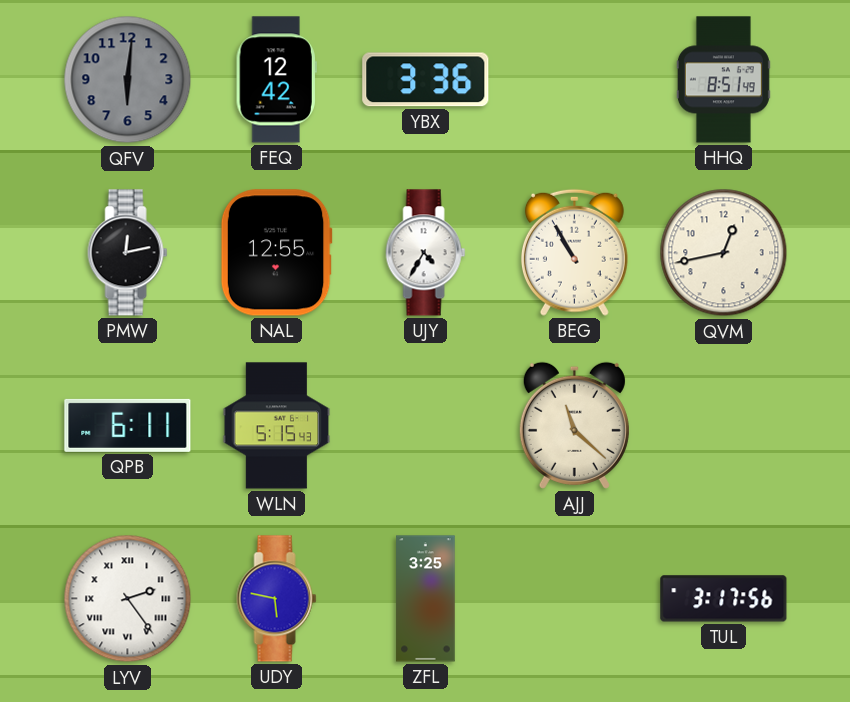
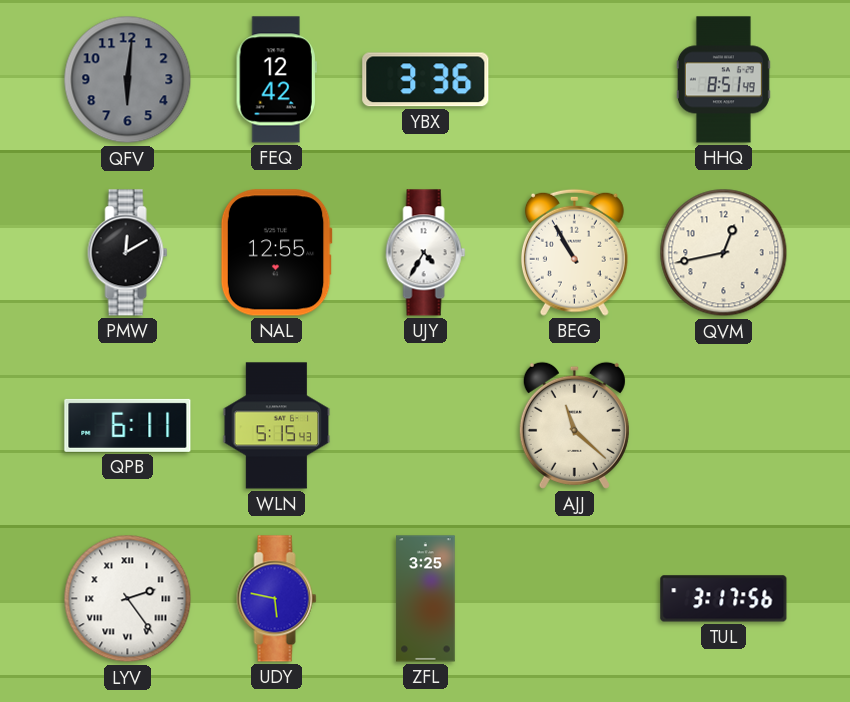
PMW: 12:13 -> 12:10 (128, 253)
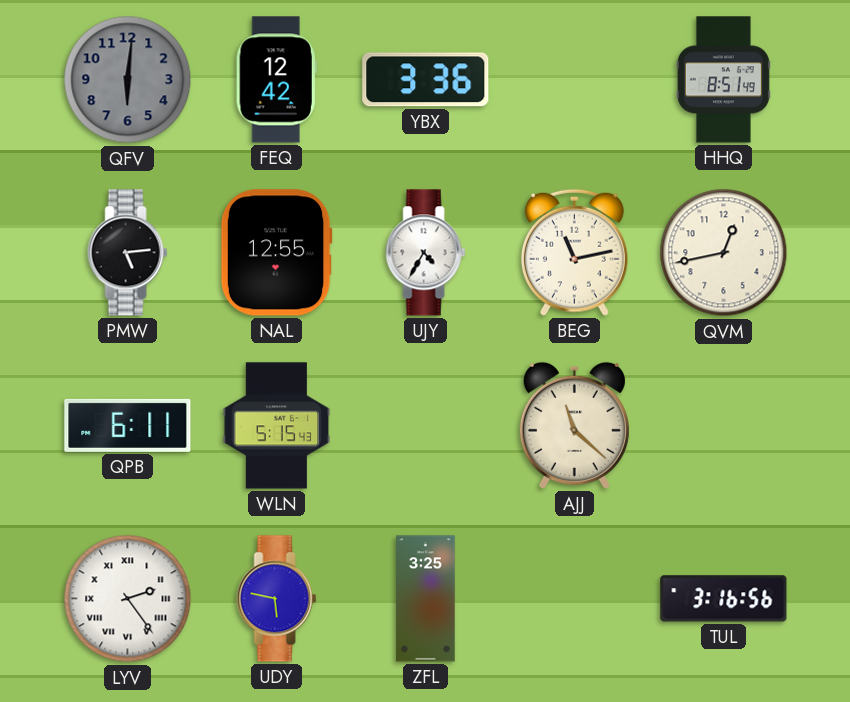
PMW: 12:10 -> 5:14 (128, 253)
BEG: 10:55 -> 11:13 (574, 252)
TUL: 3:17 -> 3:16 (724, 599)
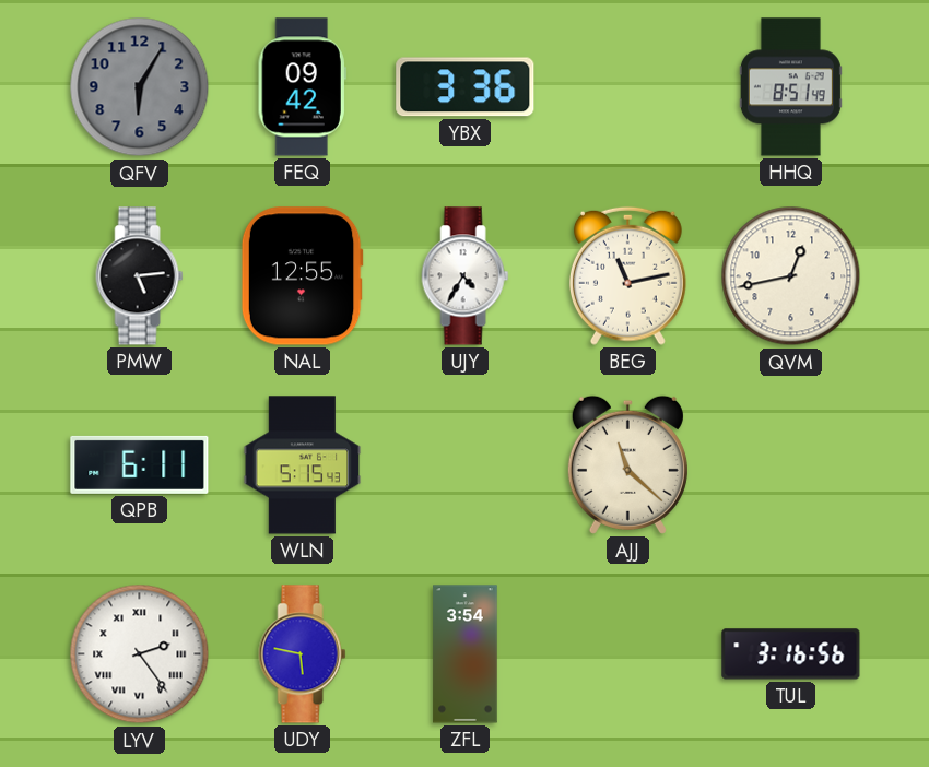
QFV: 6:01 -> 6:05 (140, 87)
FEQ: 12:42 -> 09:42 (302, 87)
ZFL: 3:25 -> 3:54 (466, 654)
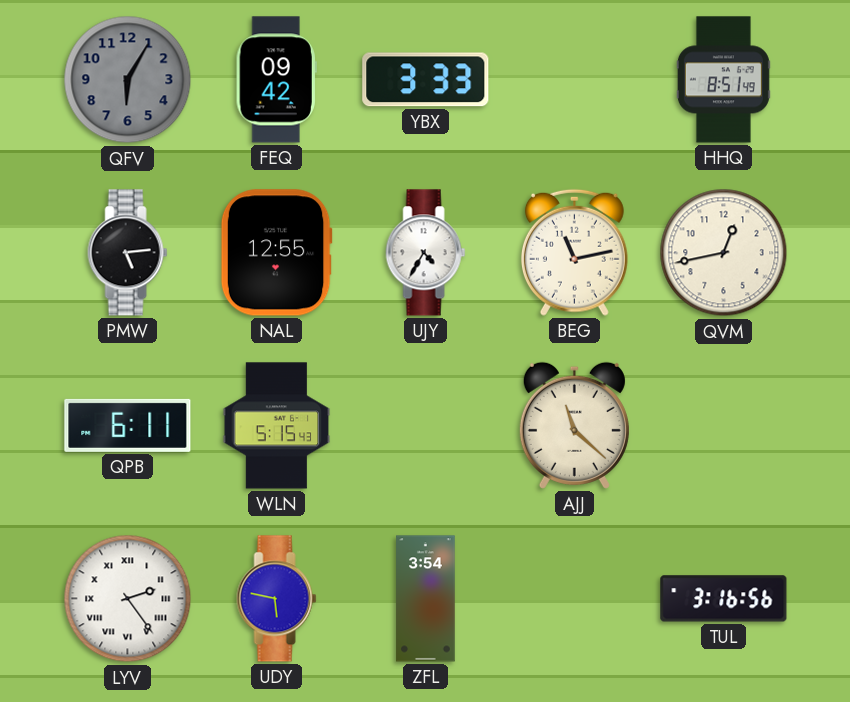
YBX: 3:36 -> 3:33 (426, 80)
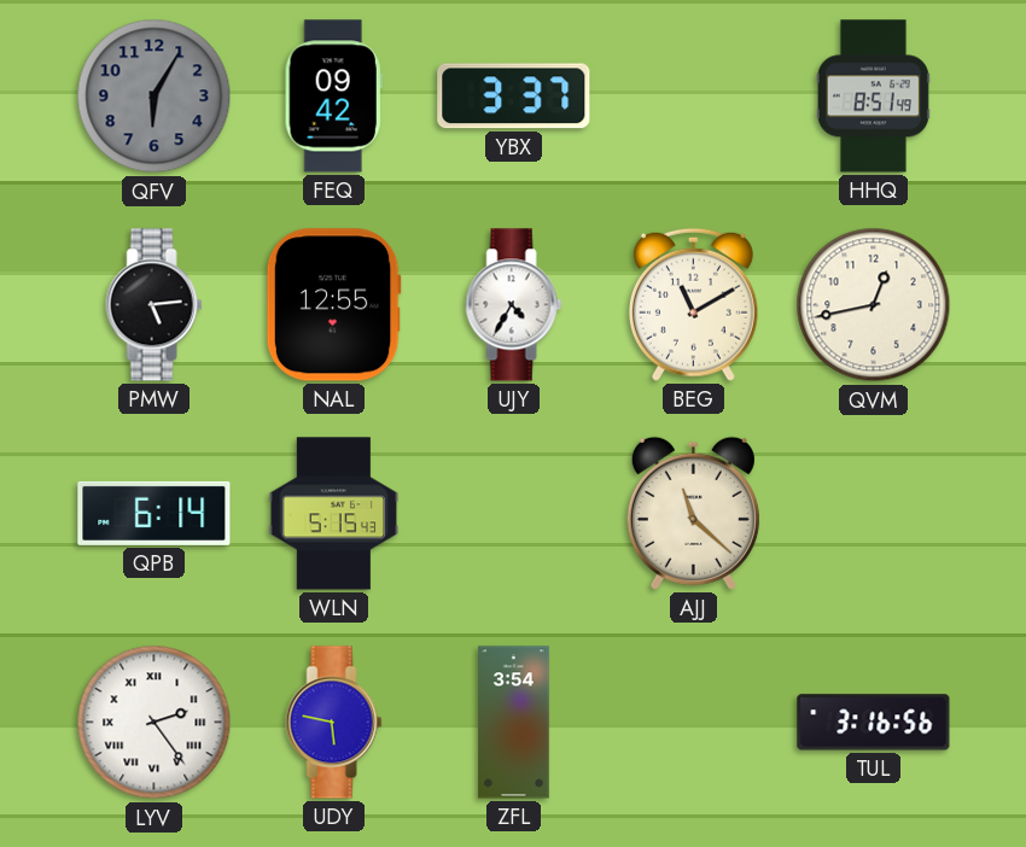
YBX: 3:33 -> 3:37 (514, 97)
BEG: 11:13 -> 11:10 (693, 304)
QPB: 6:11 -> 6:14 (155, 513)
